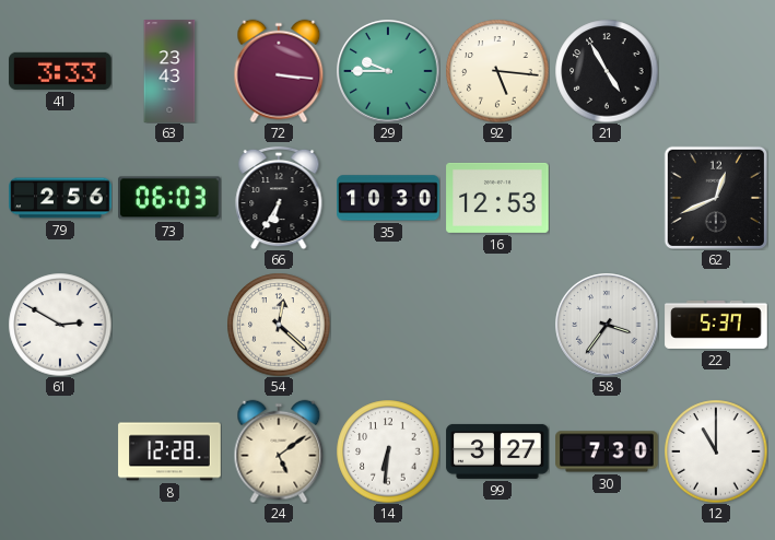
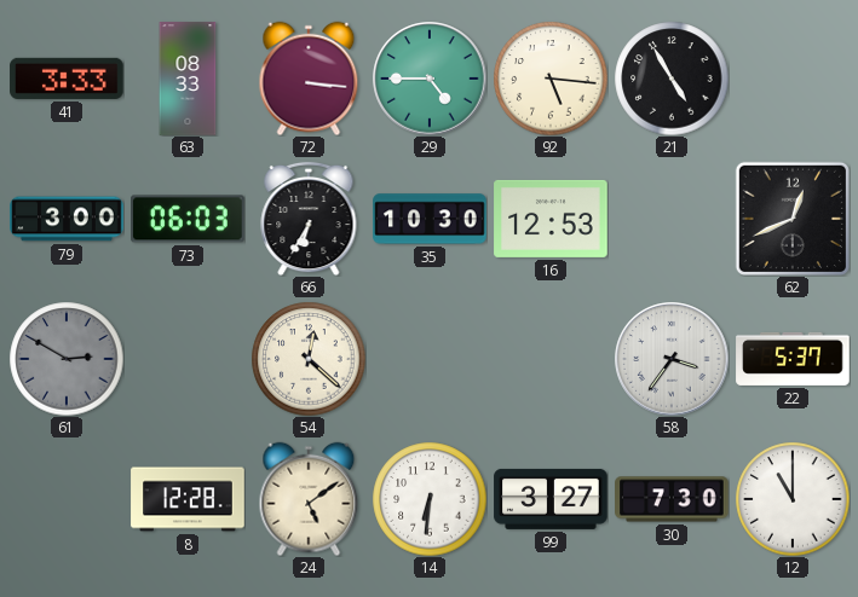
63: 23:43 -> 08:33 (188, 79)
29: 9:45 -> 4:45 (430, 79)
79: 2:56 -> 3:00 (67, 219)
61 dial: white -> grey (67, 359)
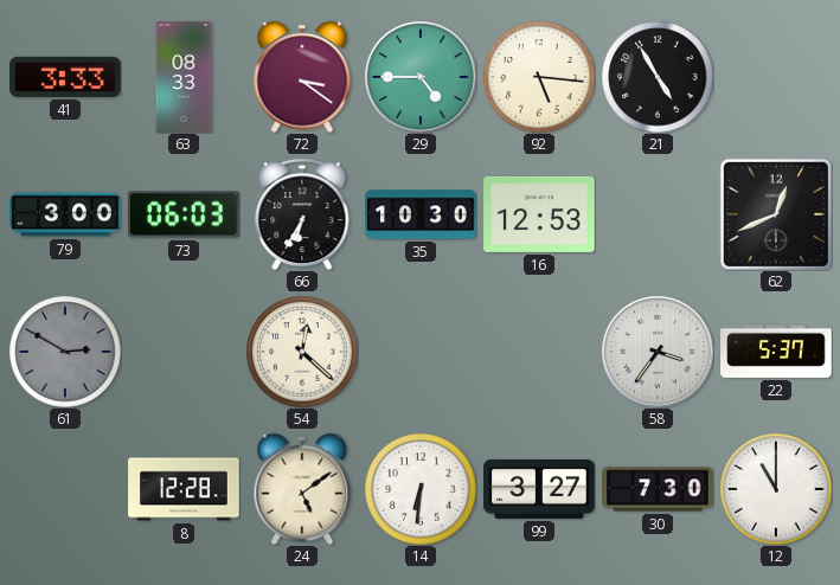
72: 3:16 -> 3:21 (302, 77)
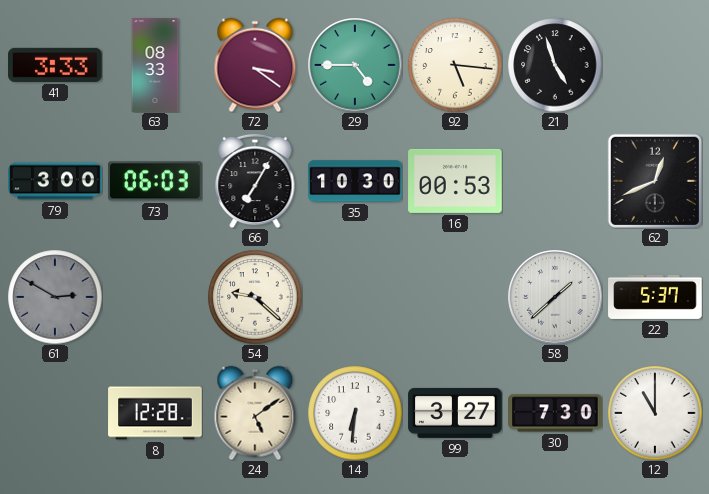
21: 4:55 -> 4:57 (555, 65)
66: 6:35 -> 7:05 (255, 181)
16: 12:53 -> 00:53 (455, 181)
54: 12:22 -> 9:22 (255, 297)
58: 3:36 -> 1:38 (555, 297)
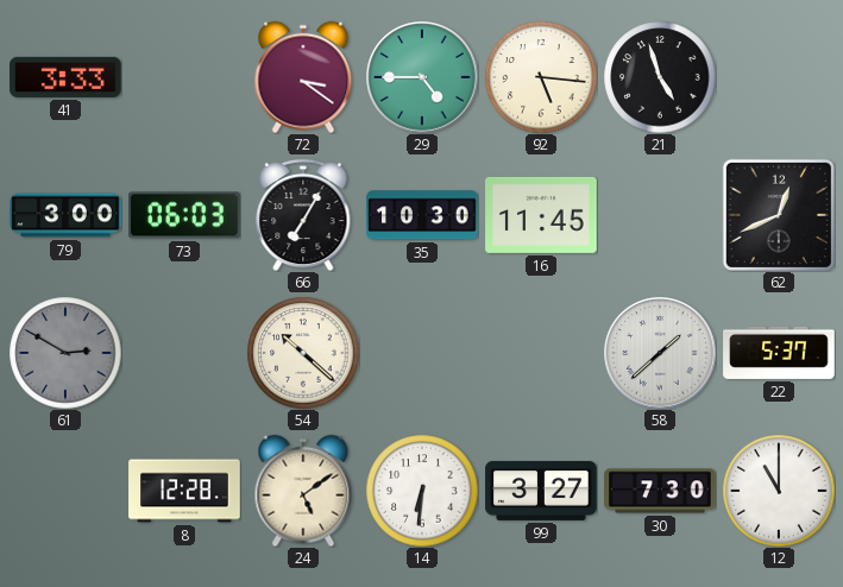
63: 08:33 -> none (155, 65)
16: 00:53 -> 11:45 (541, 215)
54: 9:22 -> 10:22 (303, 353)
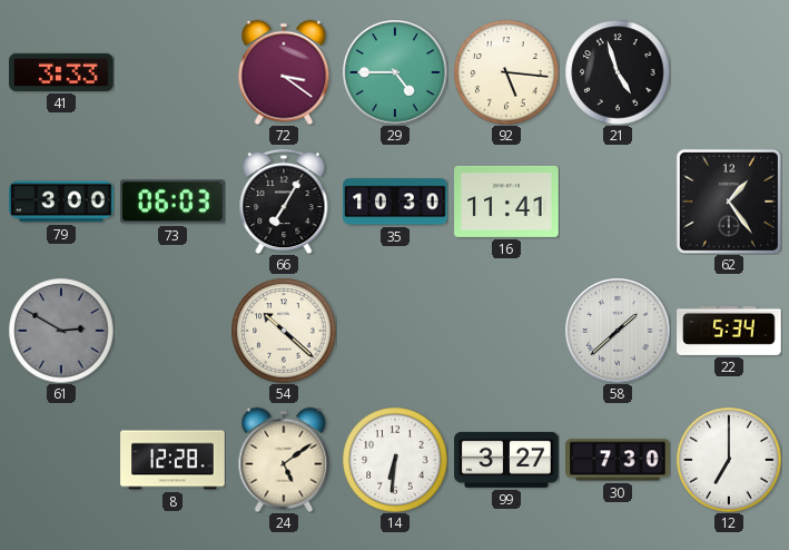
16: 11:45 -> 11:41 (506, 202)
62: 12:41 -> 1:24 (729, 202)
22: 5:37 -> 5:34 (729, 331)
12: 11:00 -> 7:00 (729, 460)
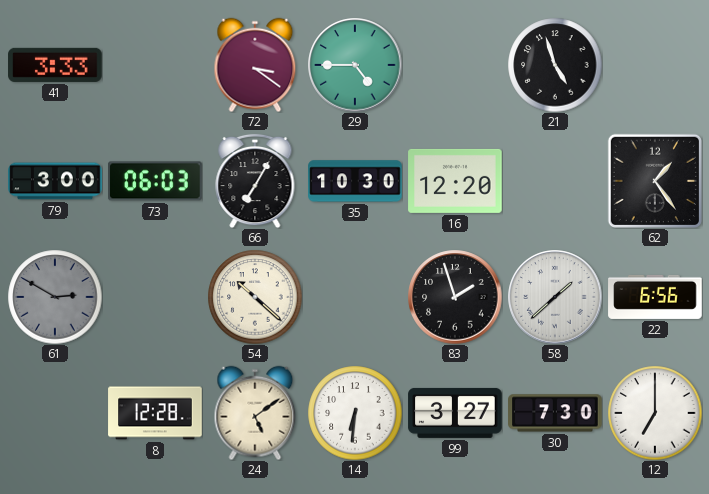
92: 5:16 -> none (506, 72)
16: 11:41 -> 12:20 (455, 181)
83: none -> 1:57 (455, 297)
22: 5:34 -> 6:56 (655, 297)
